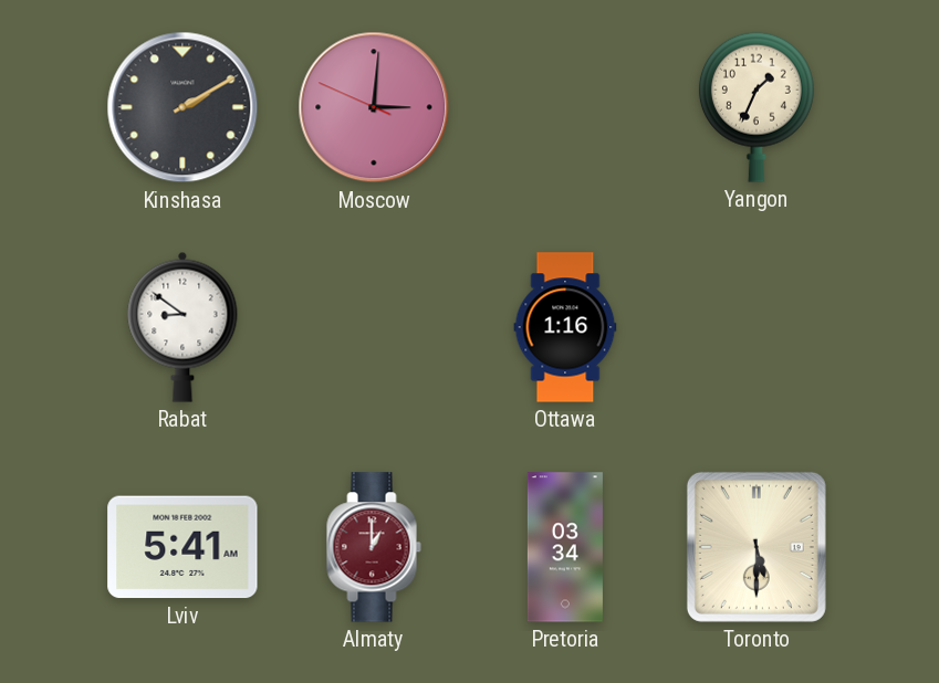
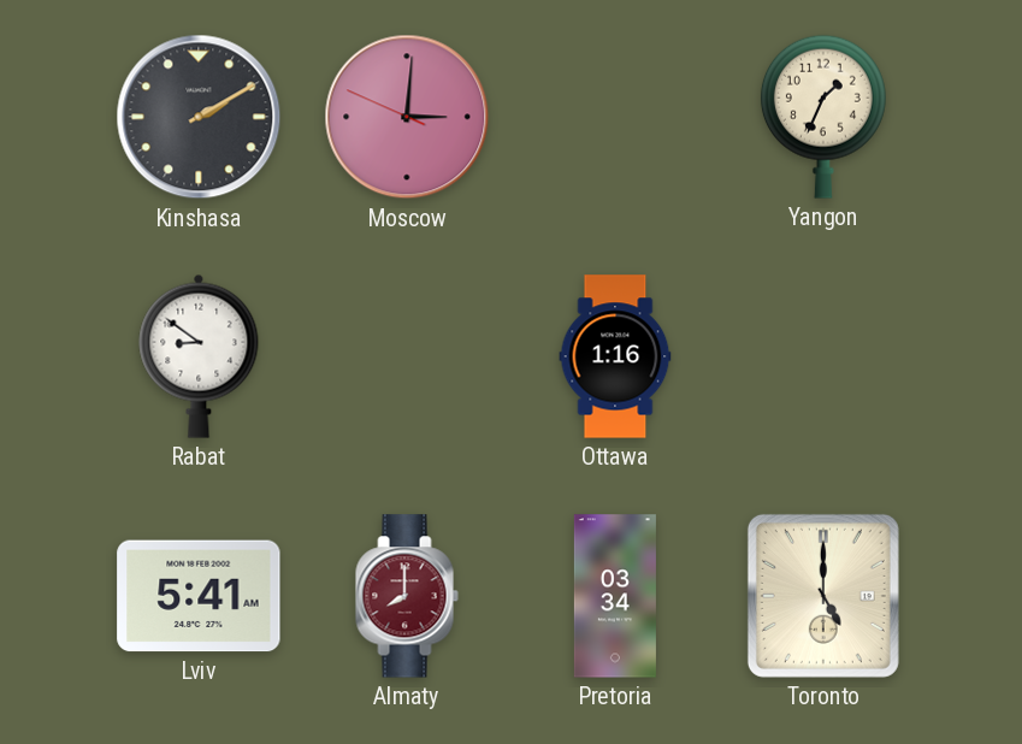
Almaty: 1:00 -> 8:00 (407, 596)
Toronto: 5:30 -> 5:00 (823, 596)
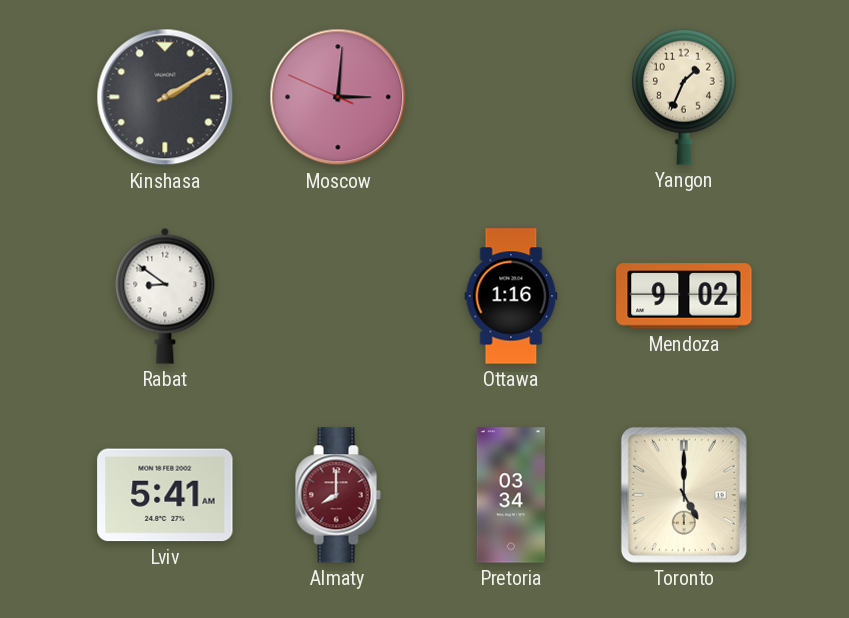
Mendoza: none -> 9:02 (684, 296)
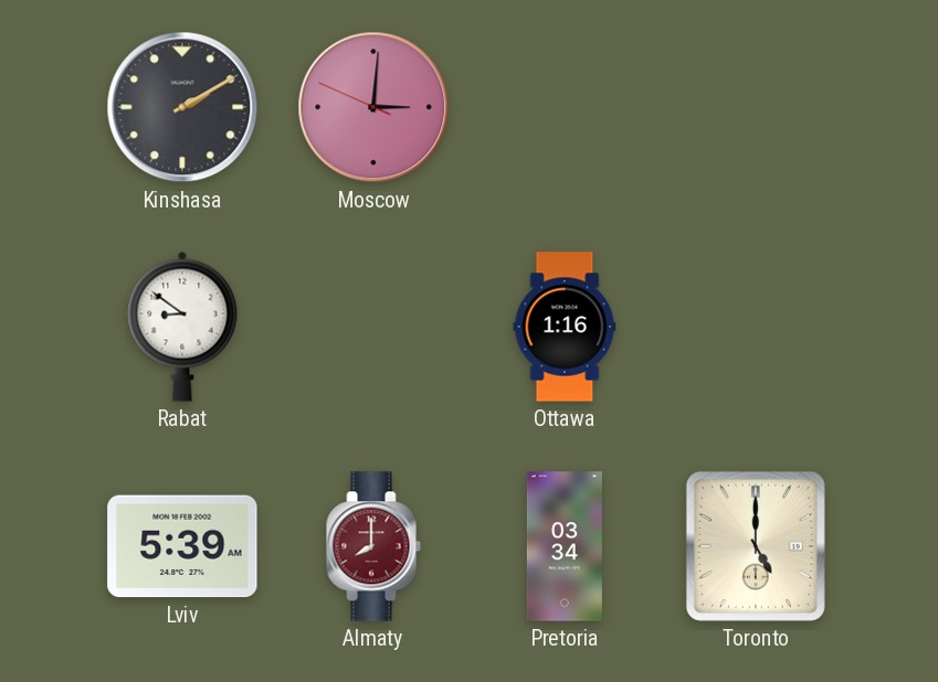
Yangon: 1:34 -> none (684, 97)
Mendoza: 9:02 -> none (684, 296)
Lviv: 5:41 -> 5:39 (182, 546)
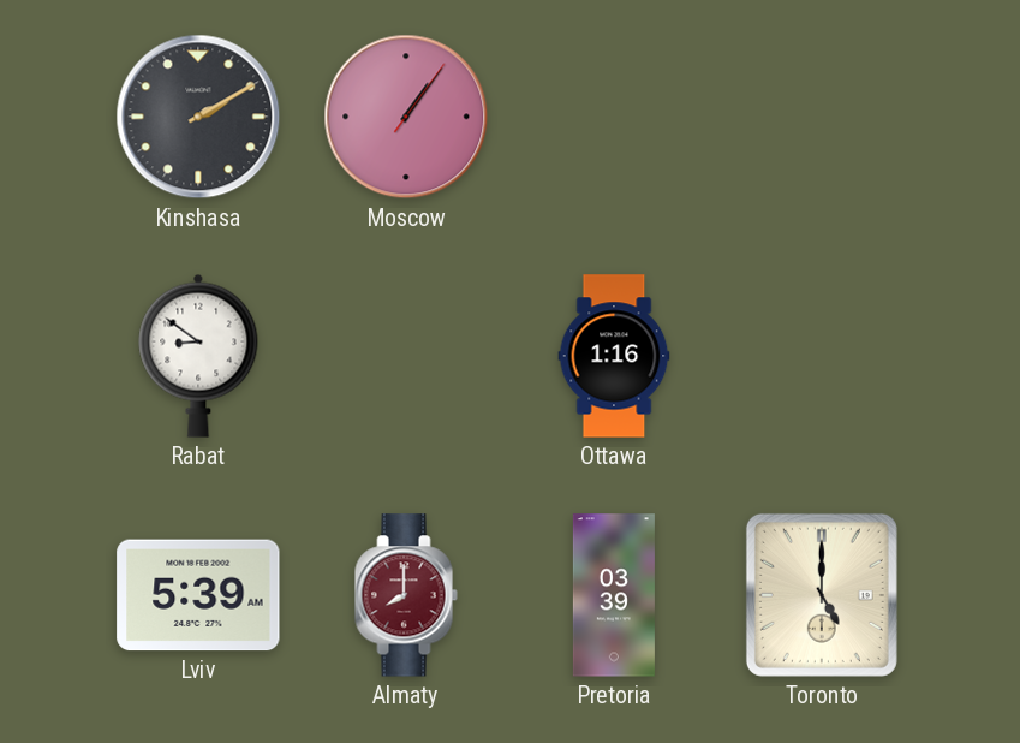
Moscow: 3:00 -> 1:06 (406, 117)
Pretoria: 03:34 -> 03:39 (614, 595)
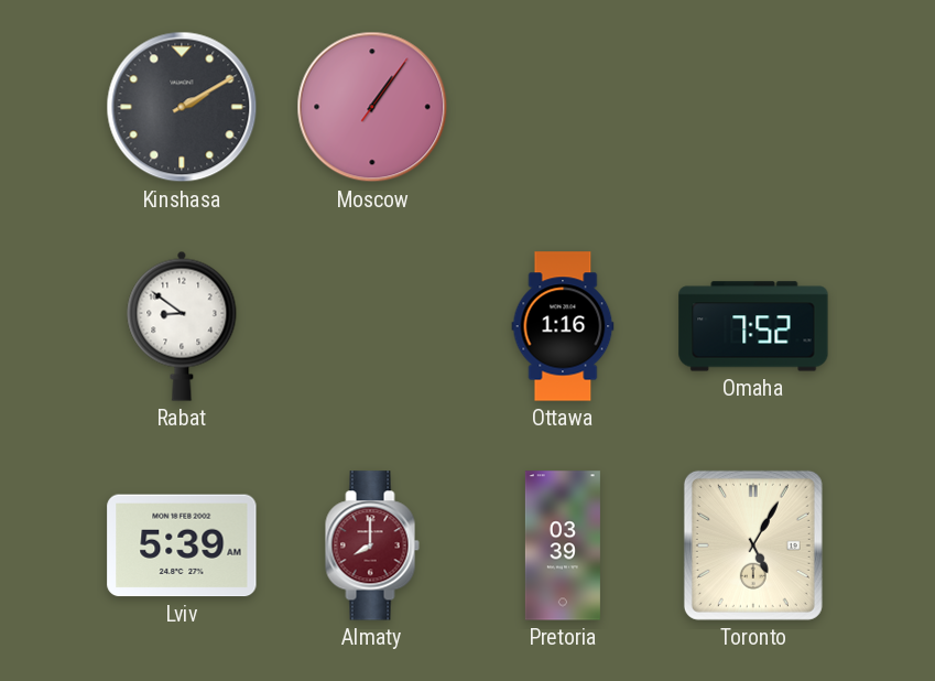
Omaha: none -> 7:52 (753, 326)
Toronto: 5:00 -> 5:05 (753, 545)
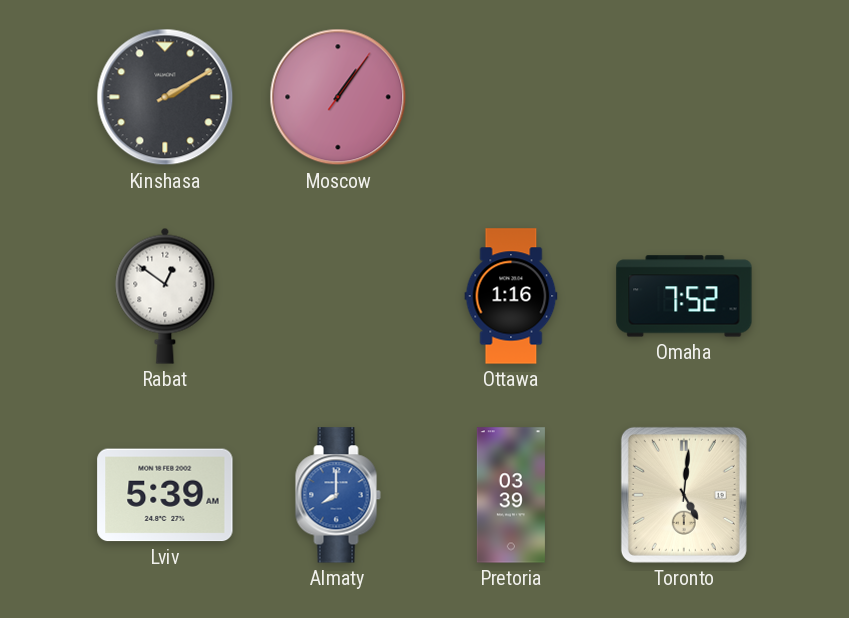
Rabat: 8:51 -> 12:51 (165, 296)
Almaty dial: burgundy -> blue (338, 495)
Toronto: 5:05 -> 5:01 (684, 495)
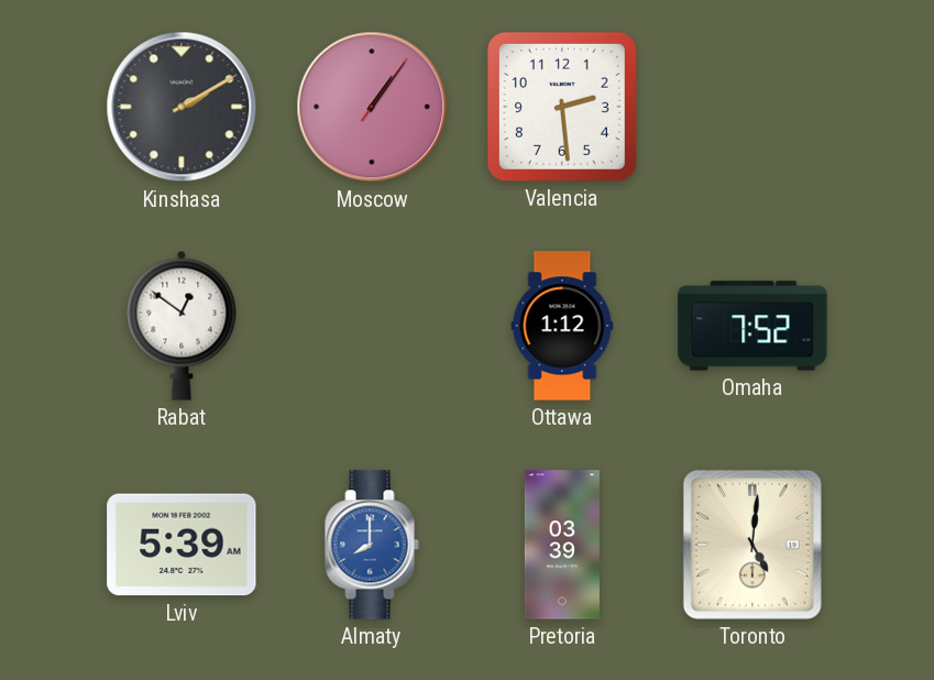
Valencia: none -> 2:29 (562, 107)
Ottawa: 1:16 -> 1:12 (562, 326)
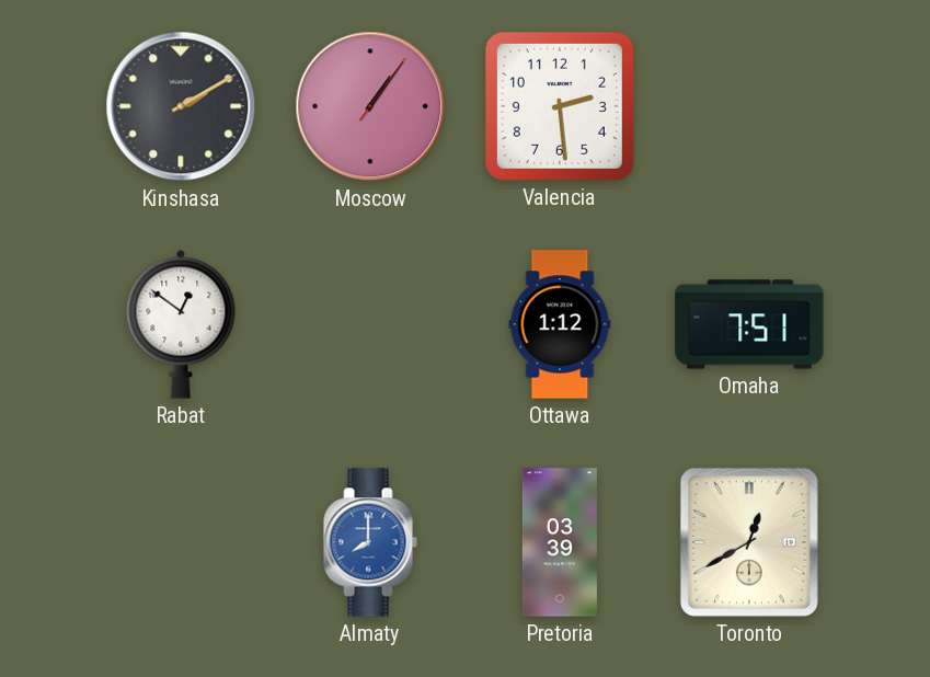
Omaha: 7:52 -> 7:51 (749, 324)
Lviv: 5:39 -> none (182, 545)
Toronto: 5:01 -> 12:40 (749, 542)
